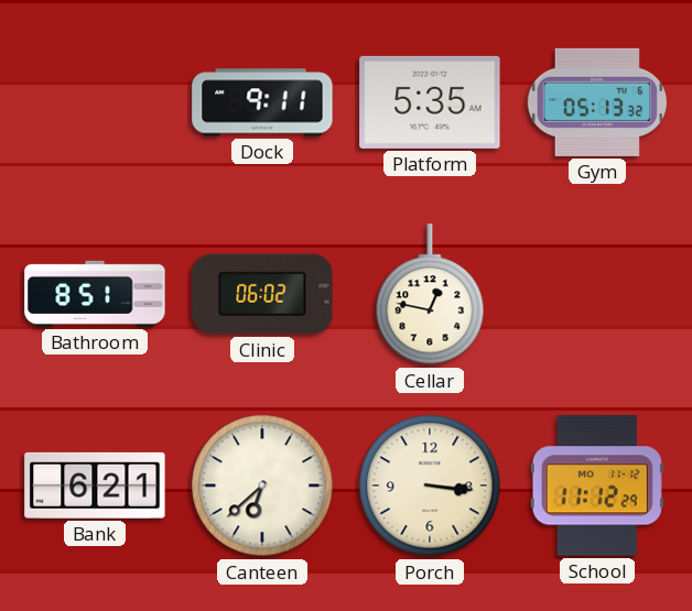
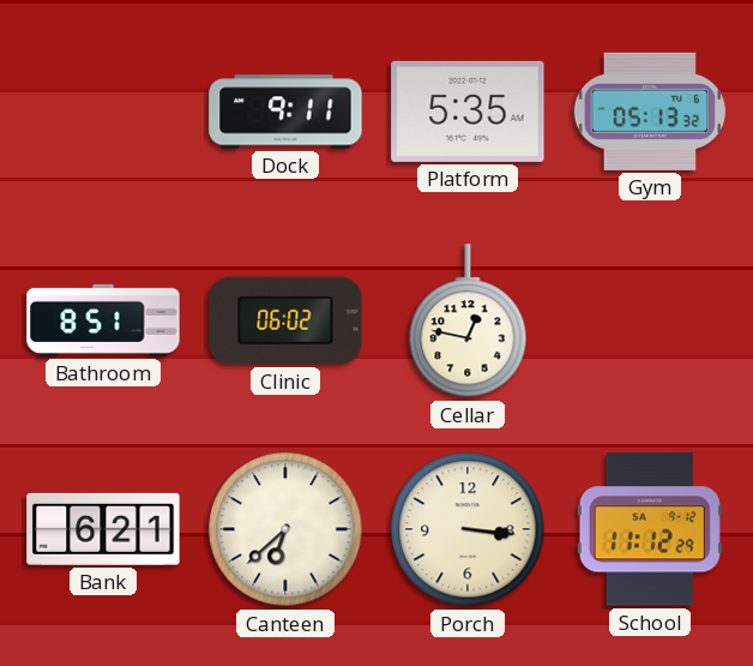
School date: MO 11-12 -> SA 9-12 (650, 529)
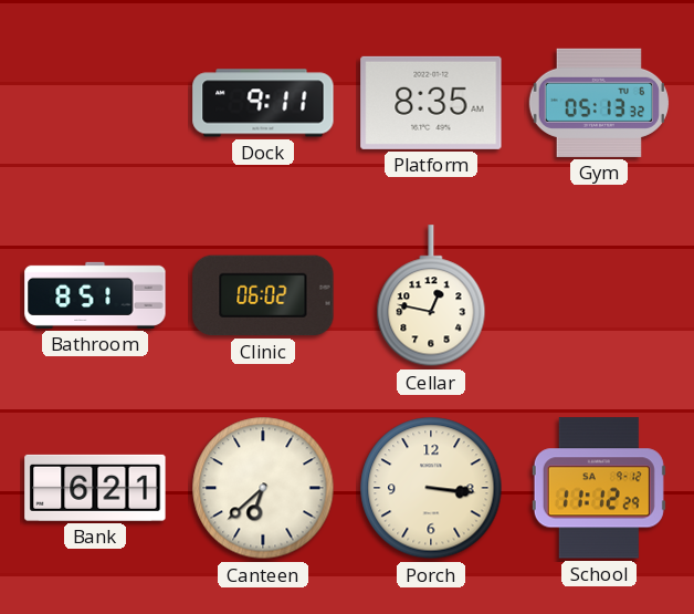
Platform: 5:35 -> 8:35 (431, 103)
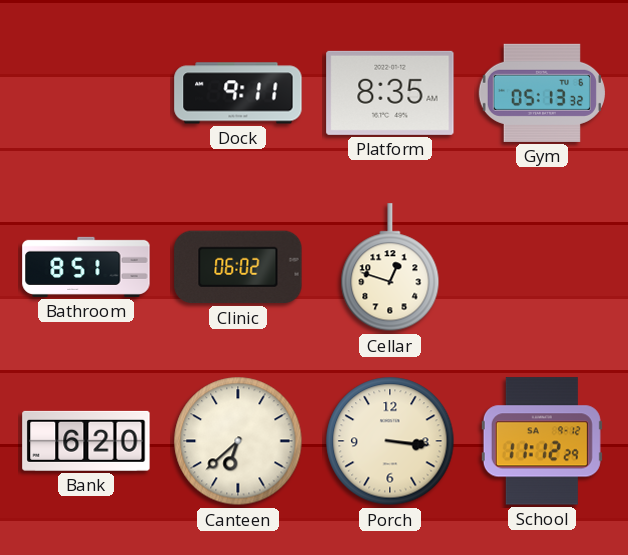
Cellar: 12:47 -> 12:48 (390, 268)
Bank: 6:21 -> 6:20 (86, 441)
